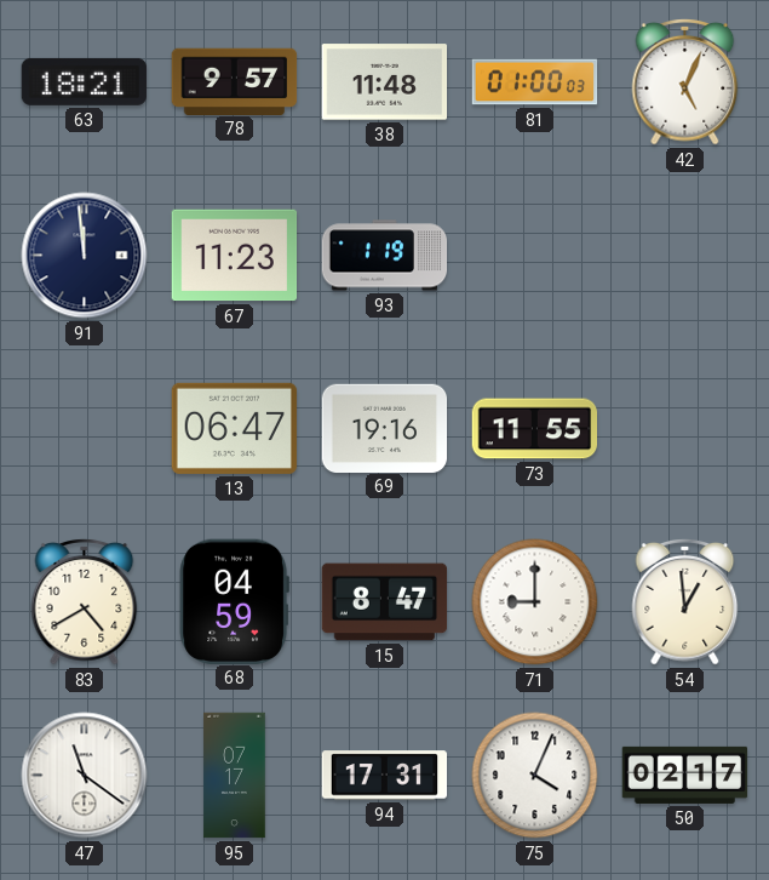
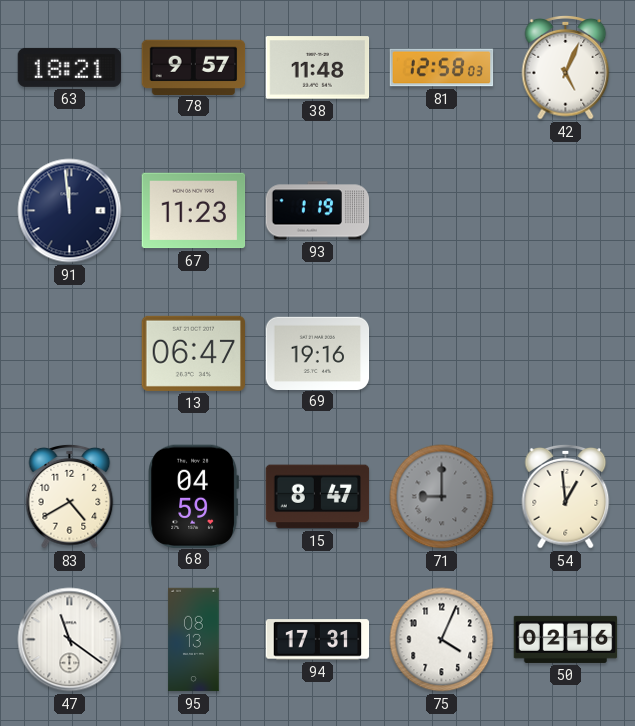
81: 01:00 -> 12:58 (442, 68)
73: 11:55 -> none (535, 429)
71 dial: white -> grey (442, 497)
95: 07:17 -> 08:13 (194, 640)
50: 02:17 -> 02:16 (566, 639)
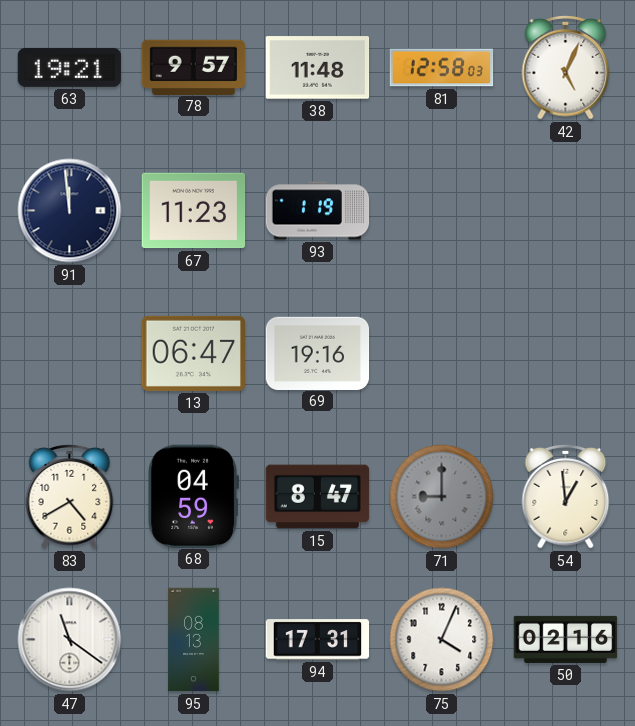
63: 18:21 -> 19:21 (70, 67)
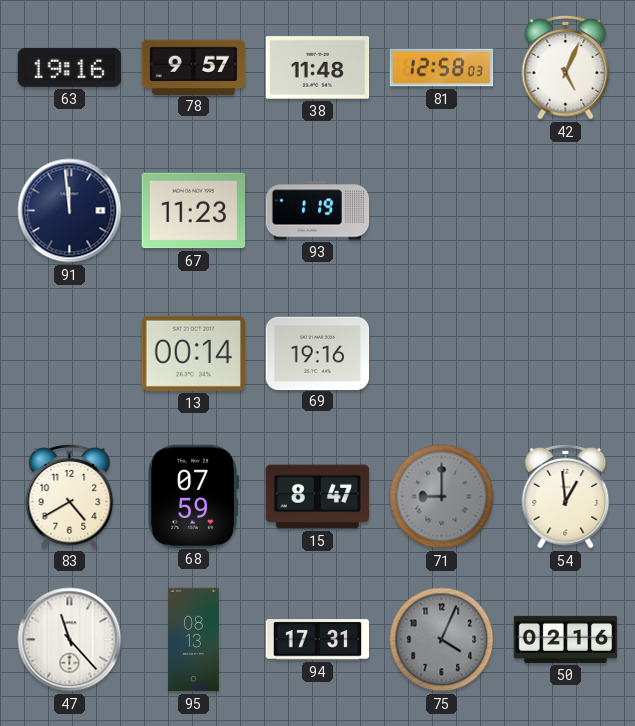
63: 19:21 -> 19:16 (70, 67)
13: 06:47 -> 00:14 (194, 353)
68: 04:59 -> 07:59 (193, 496)
47: 11:21 -> 11:23 (70, 640)
75 dial: white -> grey (442, 640)
